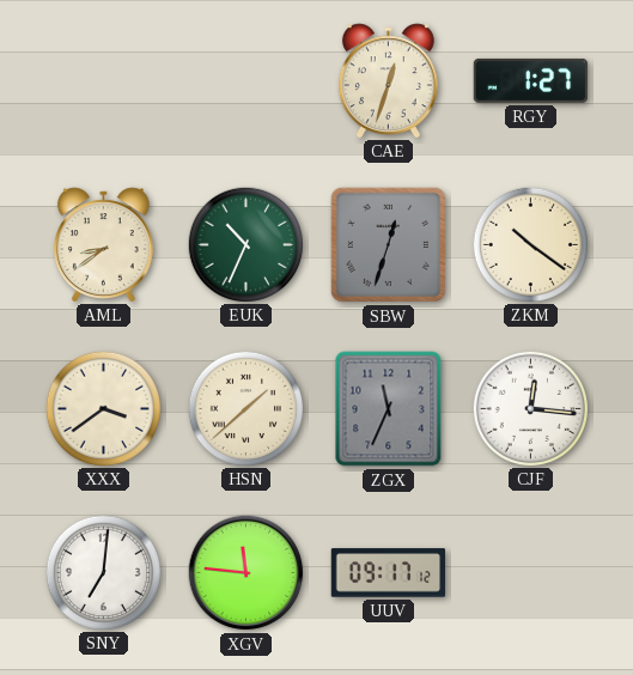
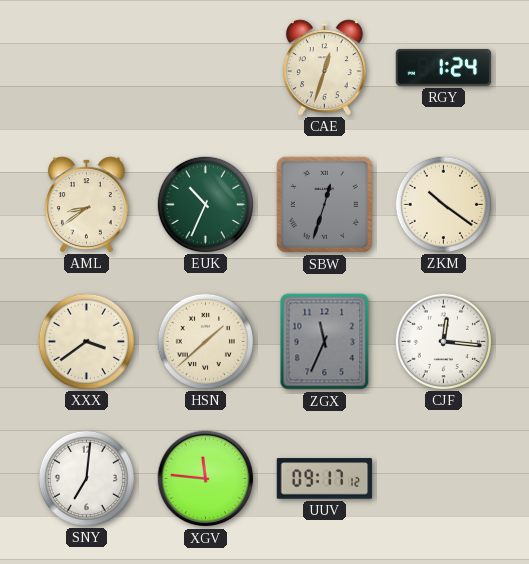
RGY: 1:27 -> 1:24 (444, 67)
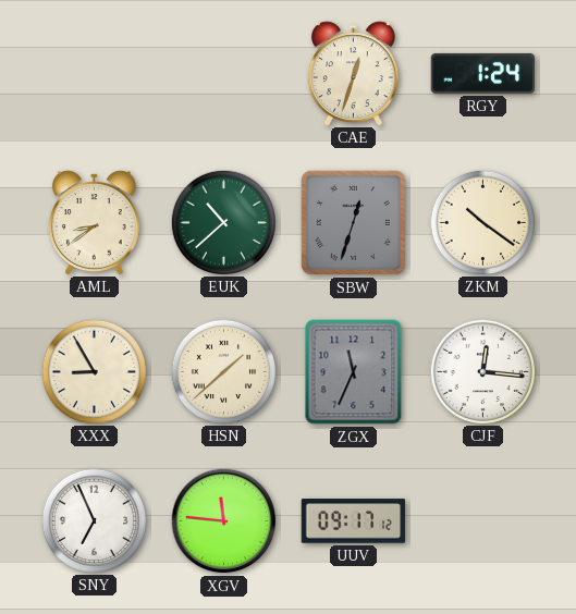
EUK: 10:34 -> 10:38 (223, 222)
XXX: 3:39 -> 8:55 (94, 371)
SNY: 7:01 -> 6:56 (94, 520)
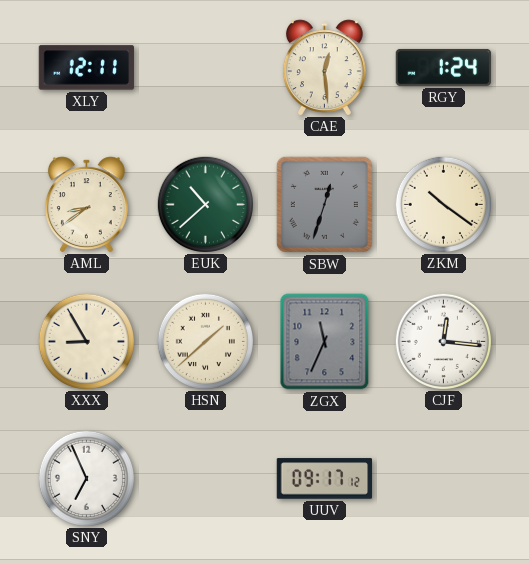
XLY: none -> 12:11 (87, 68)
CAE: 12:33 -> 12:29 (324, 67)
XGV: 11:46 -> none (224, 521)
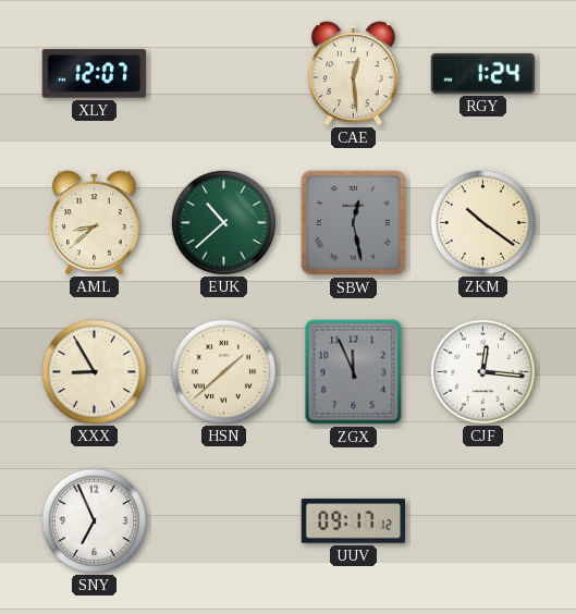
XLY: 12:11 -> 12:07 (95, 74)
AML: 8:39 -> 8:38 (94, 222)
SBW: 12:33 -> 12:28 (353, 222)
ZGX: 11:34 -> 11:56 (354, 372)
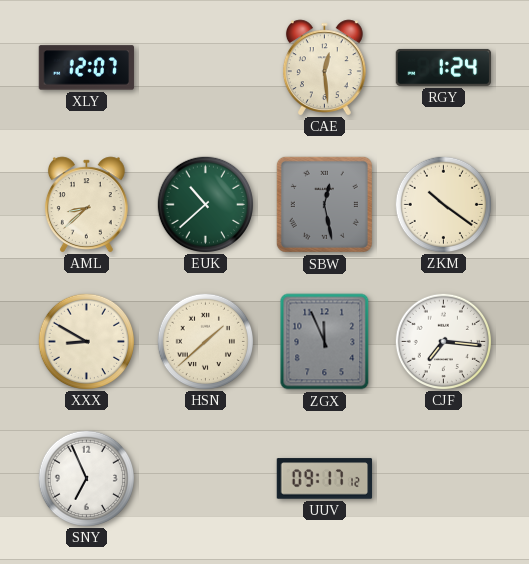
XXX: 8:55 -> 8:50 (86, 341)
CJF: 12:16 -> 7:16 (443, 341)
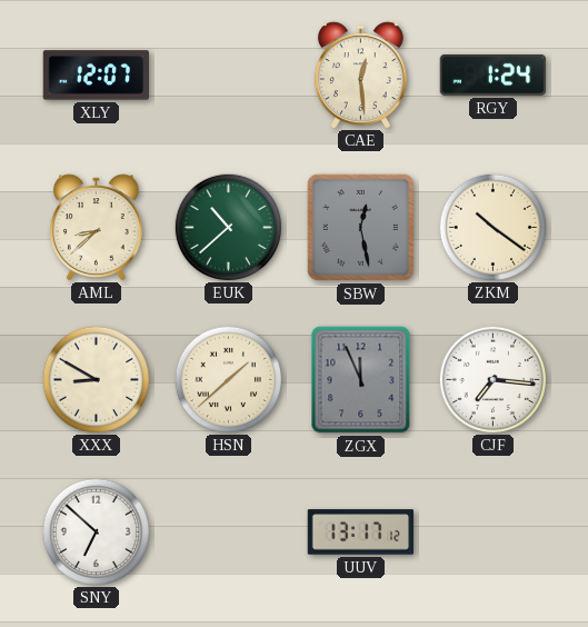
SNY: 6:56 -> 6:52 (96, 531)
UUV: 09:17 -> 13:17 (361, 533)
